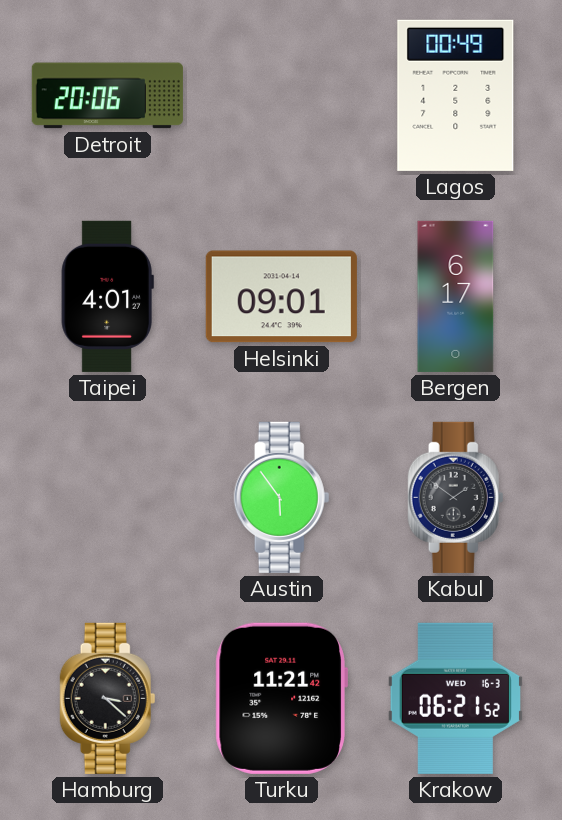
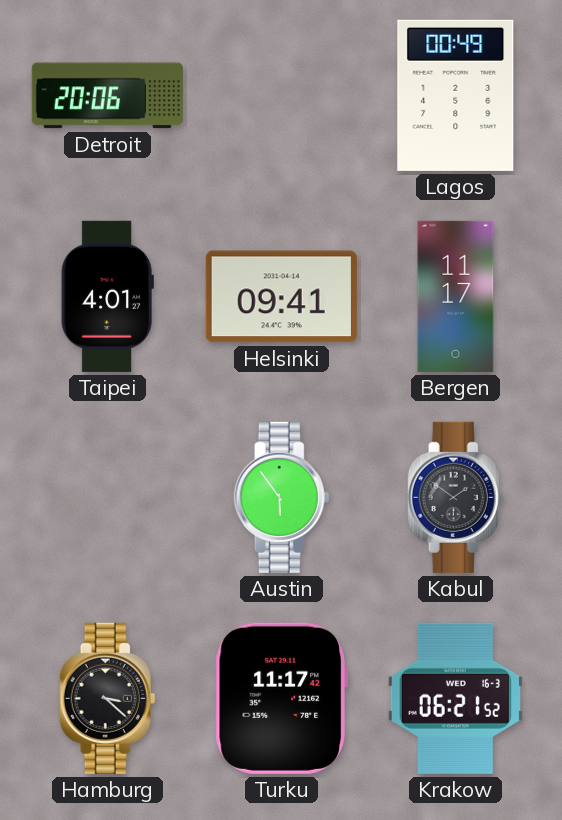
Helsinki: 09:01 -> 09:41 (281, 297)
Bergen: 6:17 -> 11:17 (456, 296)
Turku: 11:21 -> 11:17 (281, 698)
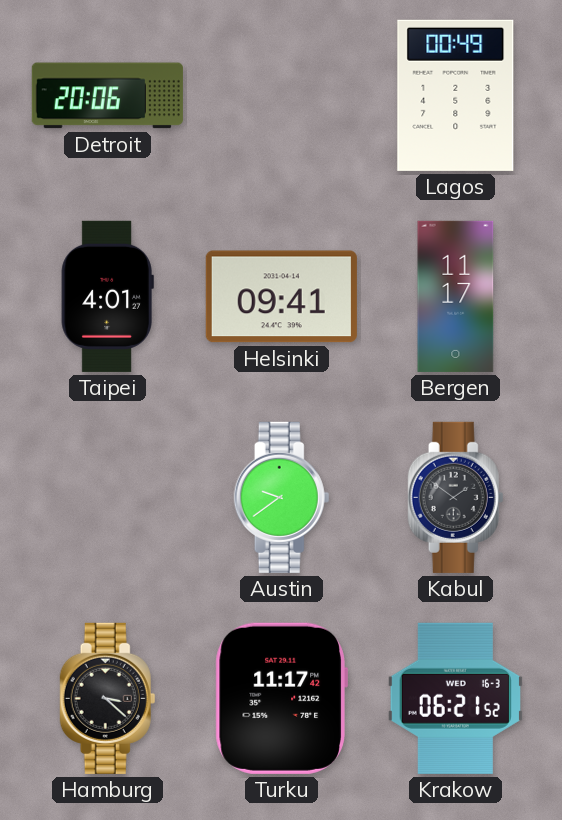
Austin: 5:54 -> 9:39 (282, 497)
